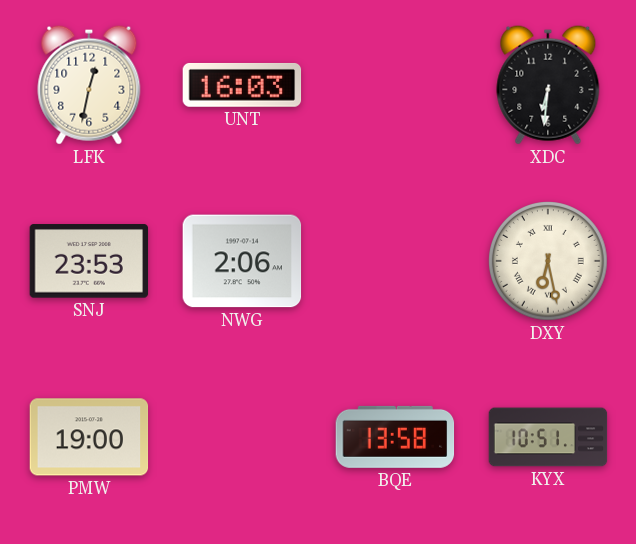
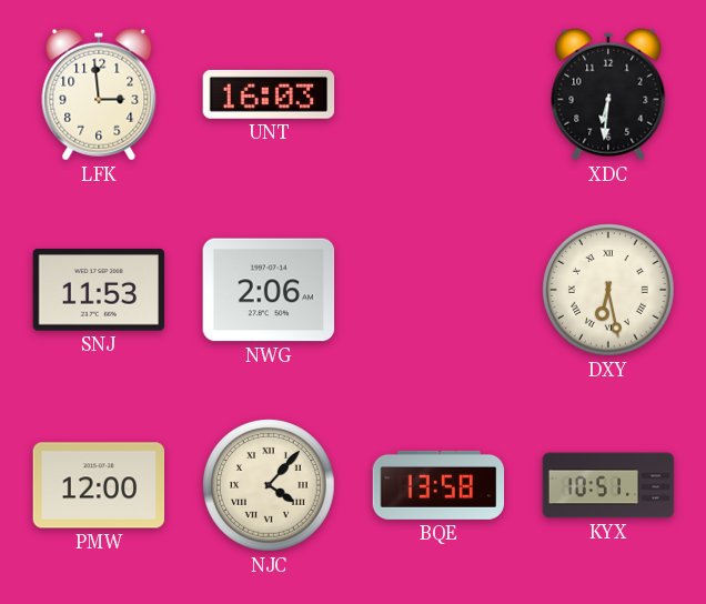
LFK: 12:32 -> 2:59 (99, 94)
SNJ: 23:53 -> 11:53 (99, 290)
PMW: 19:00 -> 12:00 (99, 485)
NJC: none -> 4:07 (270, 486)
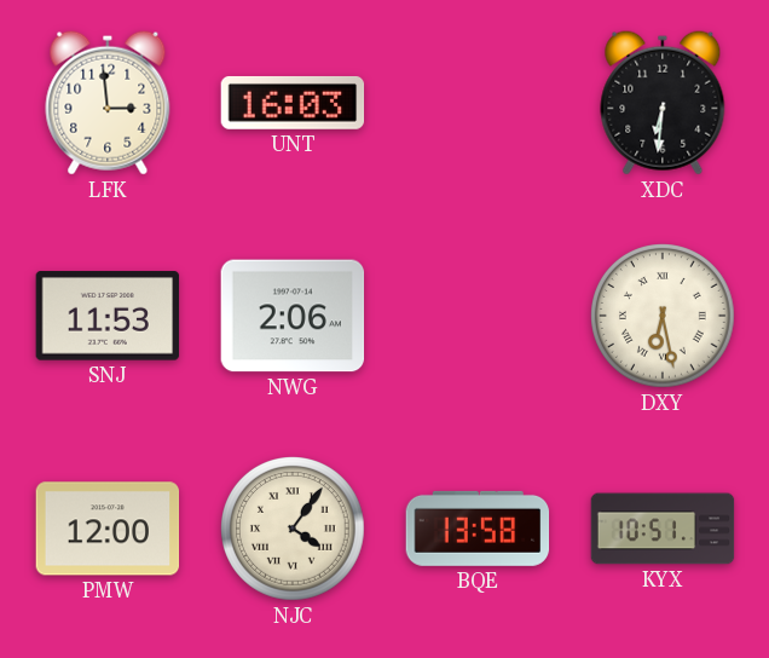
NJC: 4:07 -> 4:06 (294, 530)
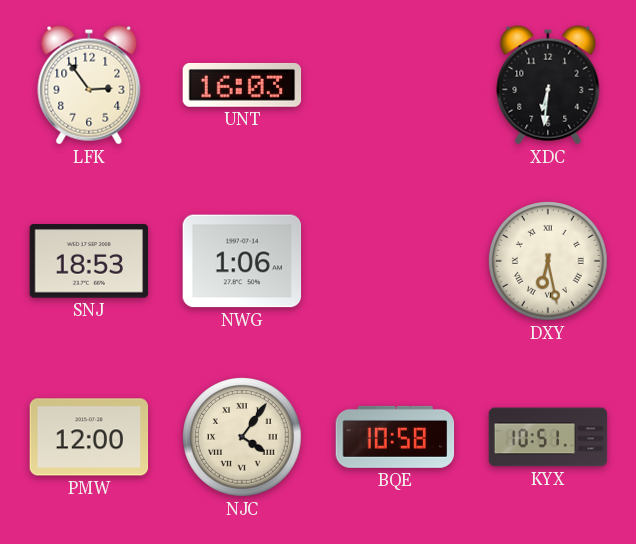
LFK: 2:59 -> 2:54 (89, 85)
SNJ: 11:53 -> 18:53 (89, 261)
NWG: 2:06 -> 1:06 (242, 261)
BQE: 13:58 -> 10:58 (395, 437)
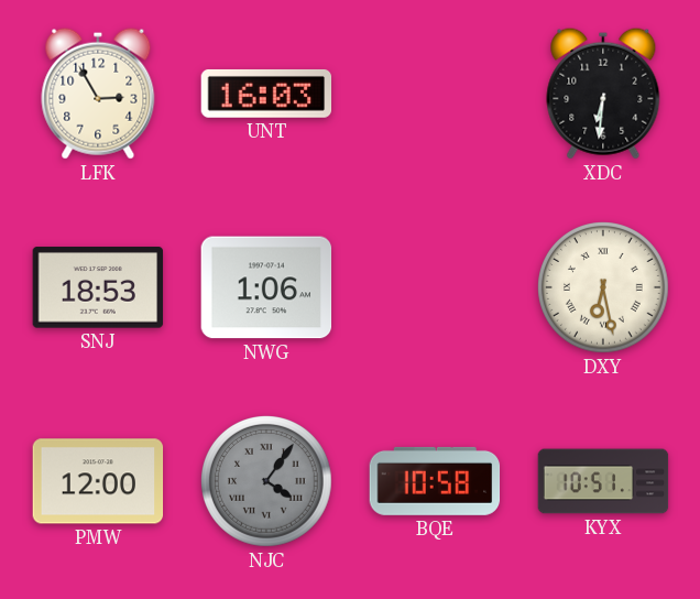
LFK: 2:54 -> 2:55 (98, 94)
NJC dial: cream -> grey (267, 482)
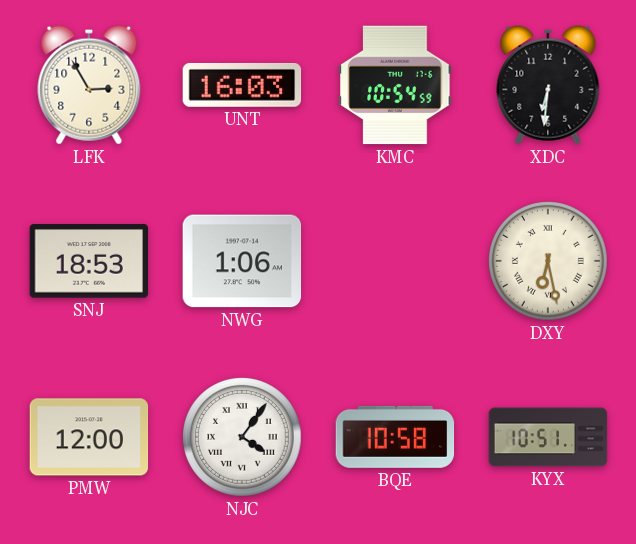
KMC: none -> 10:54 (395, 85)
NJC dial: grey -> white (243, 438)
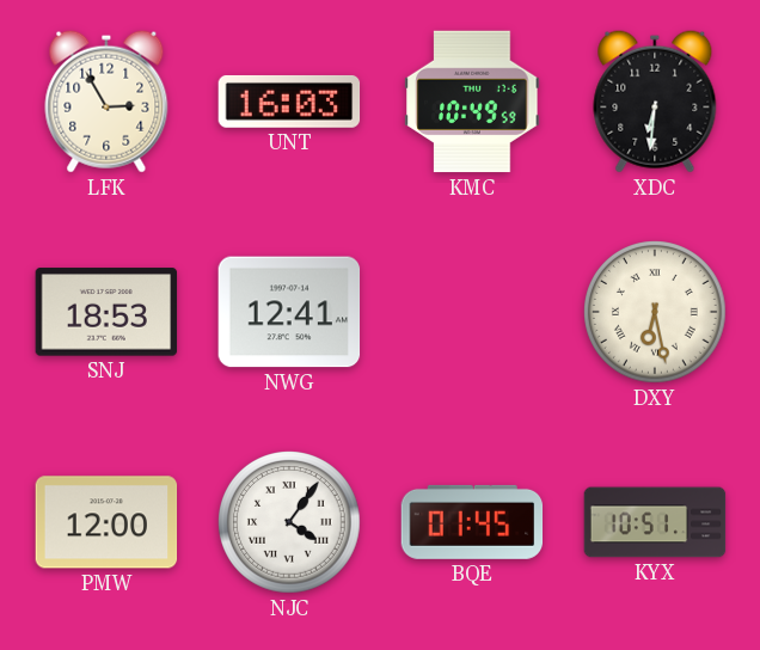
KMC: 10:54 -> 10:49 (472, 102)
NWG: 1:06 -> 12:41 (289, 312)
BQE: 10:58 -> 01:45 (472, 522)
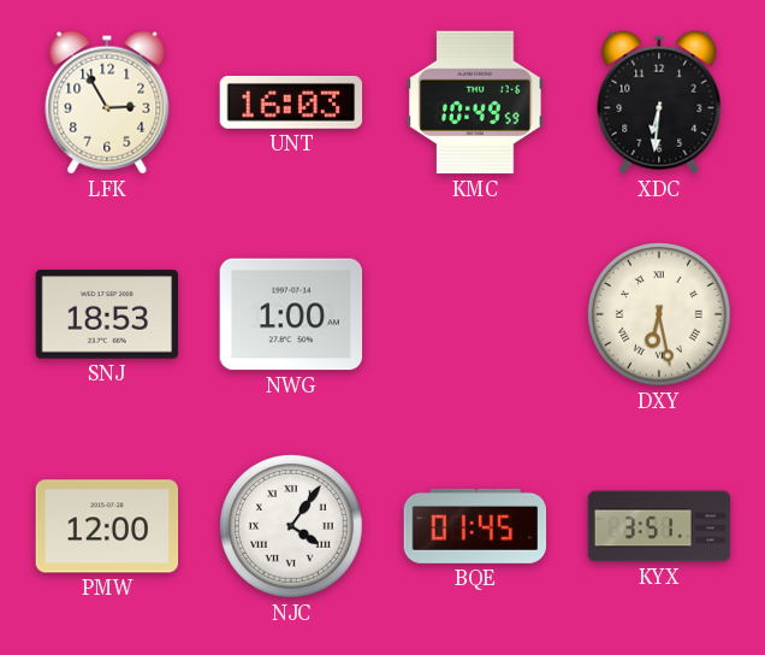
NWG: 12:41 -> 1:00 (291, 314)
KYX: 10:51 -> 3:51 (659, 526)
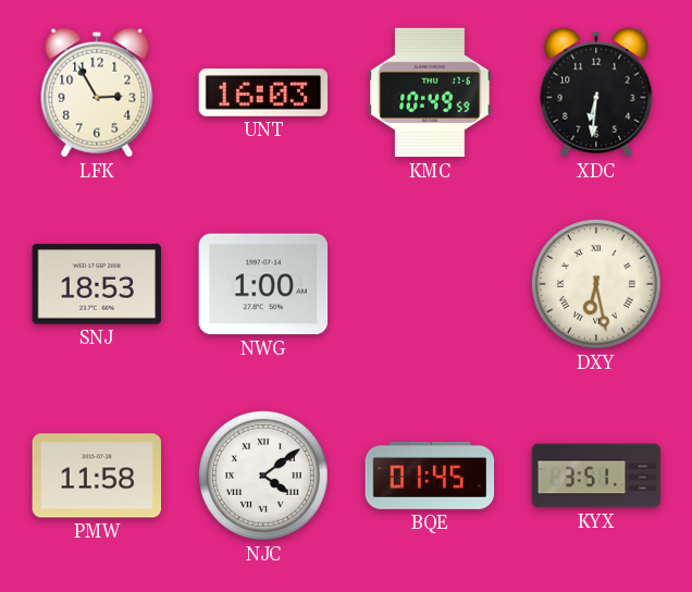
PMW: 12:00 -> 11:58 (97, 476)
NJC: 4:06 -> 4:09 (264, 477)
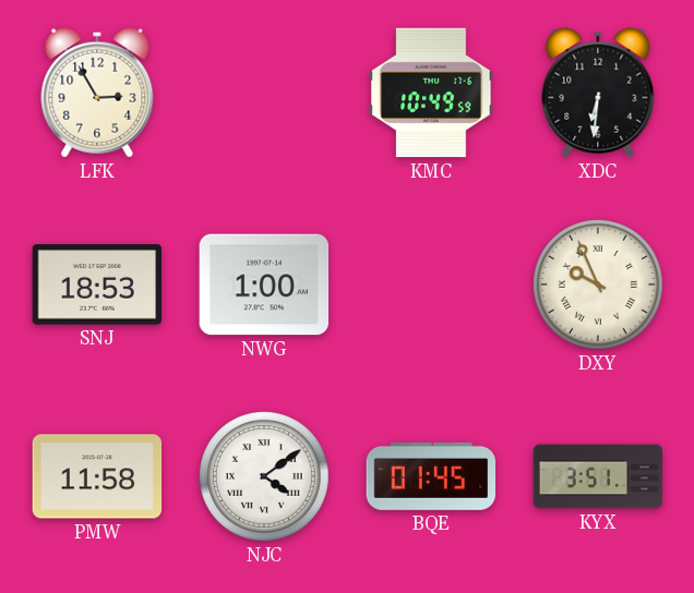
UNT: 16:03 -> none (263, 92)
DXY: 6:28 -> 9:56 (599, 286)
